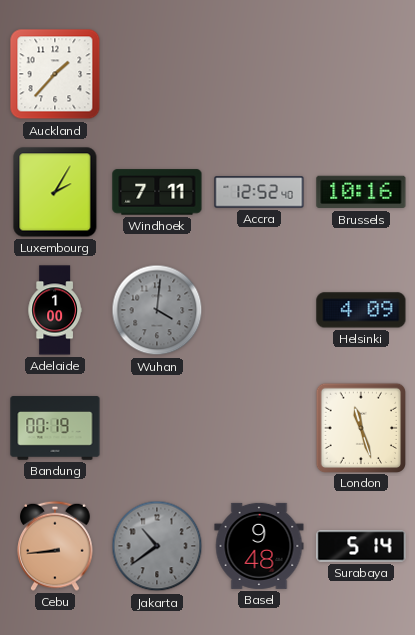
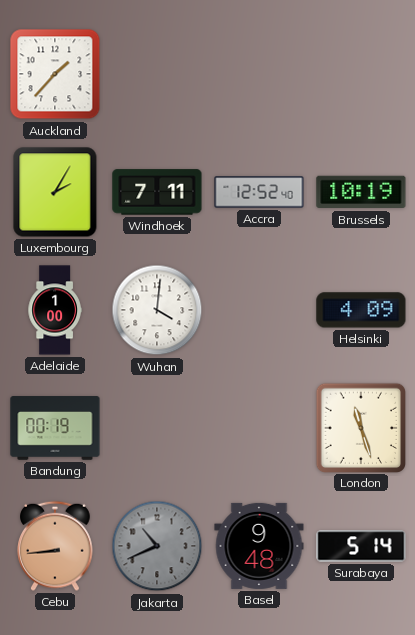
Brussels: 10:16 -> 10:19 (361, 192)
Wuhan dial: grey -> white (157, 310)
Jakarta: 10:39 -> 10:41 (157, 546)
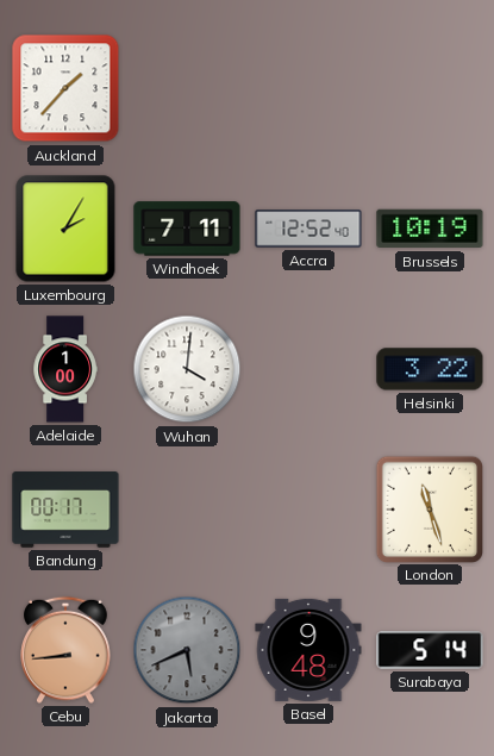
Helsinki: 4:09 -> 3:22 (430, 369)
Bandung: 00:19 -> 00:17 (65, 510)
Jakarta: 10:41 -> 5:41 (187, 650)
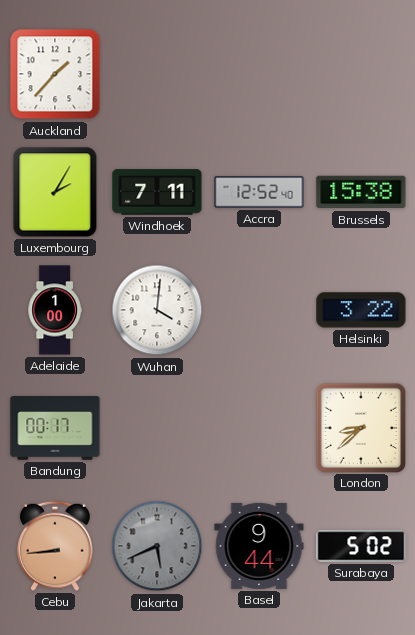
Brussels: 10:19 -> 15:38 (361, 192)
London: 11:27 -> 8:38 (360, 427)
Basel: 9:48 -> 9:44 (259, 546)
Surabaya: 5:14 -> 5:02 (361, 546)
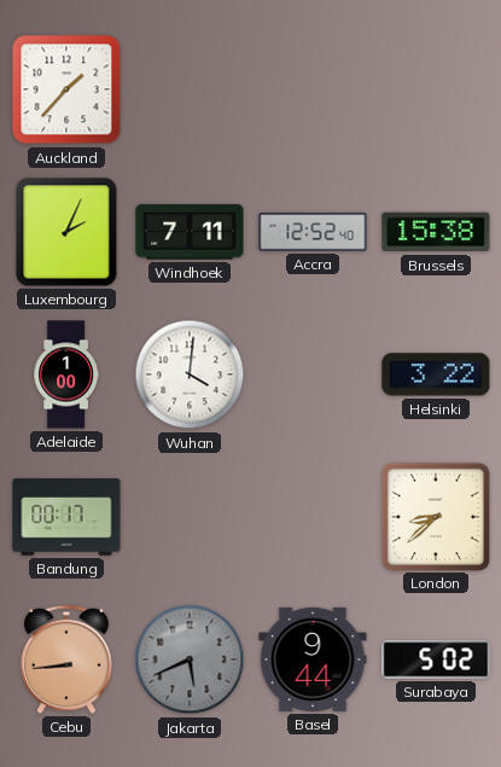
Luxembourg: 2:05 -> 2:04 (66, 232)
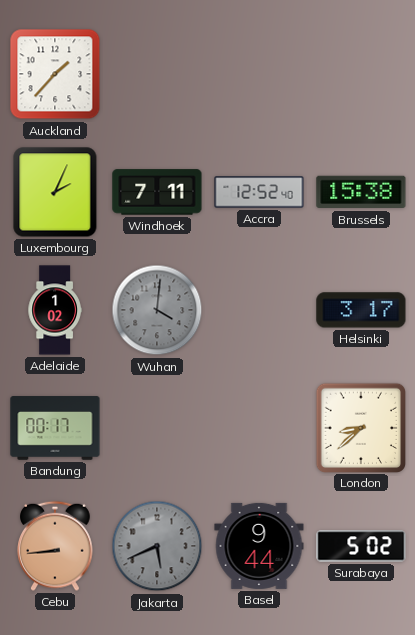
Adelaide: 1:00 -> 1:02 (55, 310)
Wuhan dial: white -> grey (157, 310)
Helsinki: 3:22 -> 3:17 (361, 310)
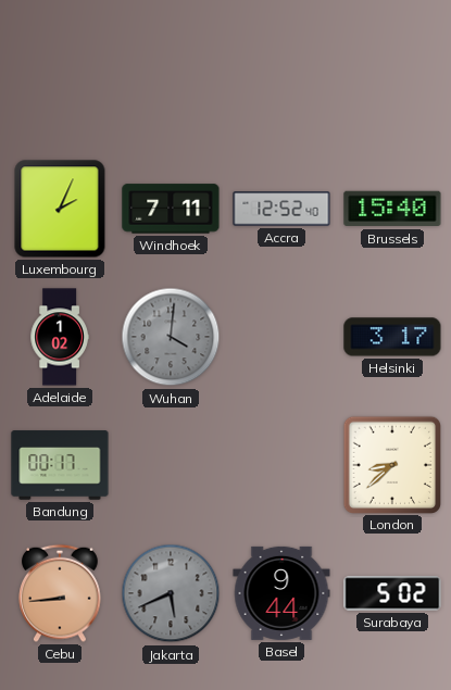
Auckland: 1:37 -> none (55, 74)
Brussels: 15:38 -> 15:40 (392, 209)
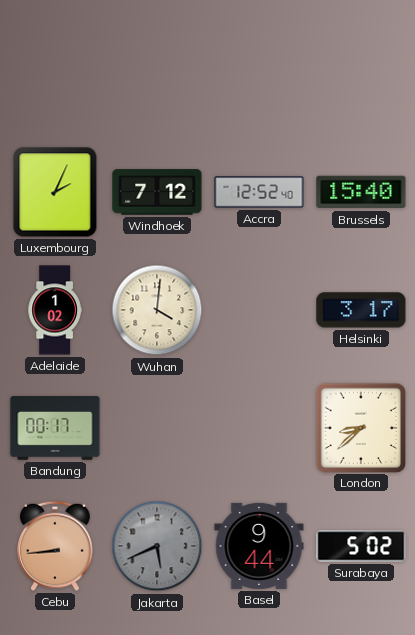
Windhoek: 7:11 -> 7:12 (157, 192)
Wuhan dial: grey -> cream (157, 310)
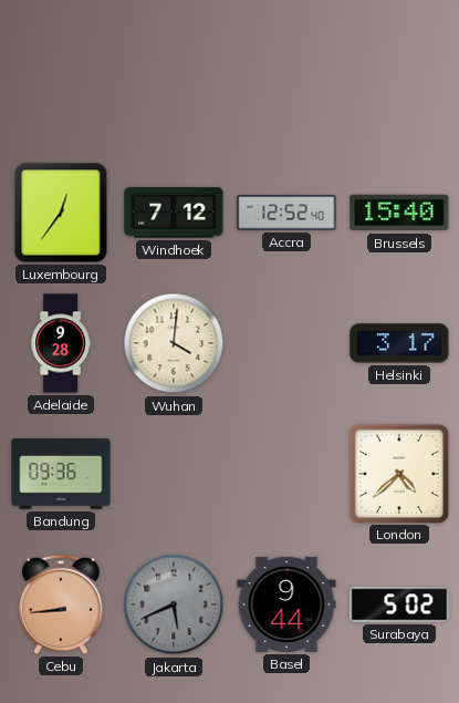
Luxembourg: 2:04 -> 12:36 (61, 213)
Adelaide: 1:02 -> 9:28 (61, 343)
Bandung: 00:17 -> 09:36 (61, 474)
London: 8:38 -> 4:38 (398, 473)
